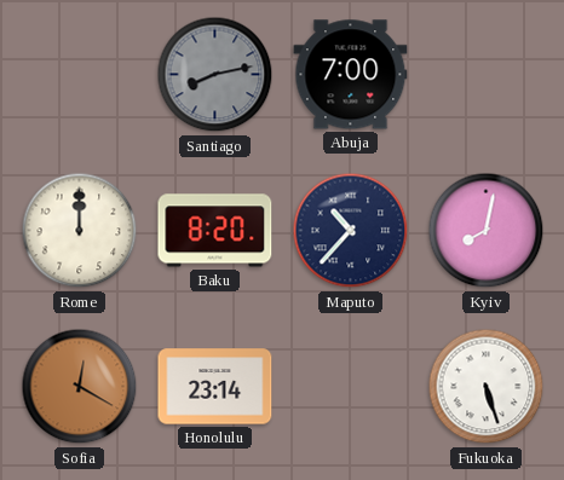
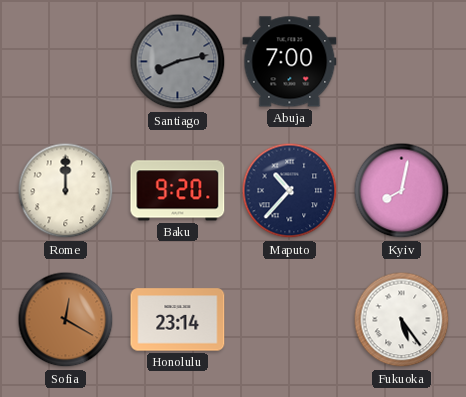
Baku: 8:20 -> 9:20 (178, 191)
Fukuoka: 5:27 -> 5:24 (402, 320)
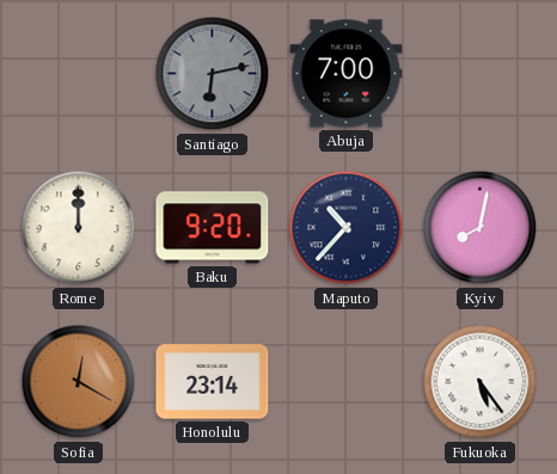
Santiago: 8:13 -> 6:13 (213, 74)
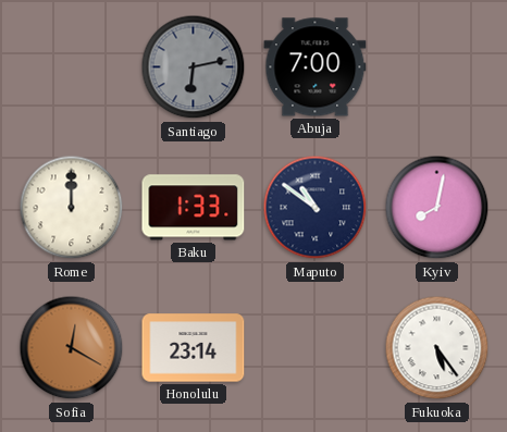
Baku: 9:20 -> 1:33 (194, 208)
Maputo: 10:37 -> 10:51 (316, 208)
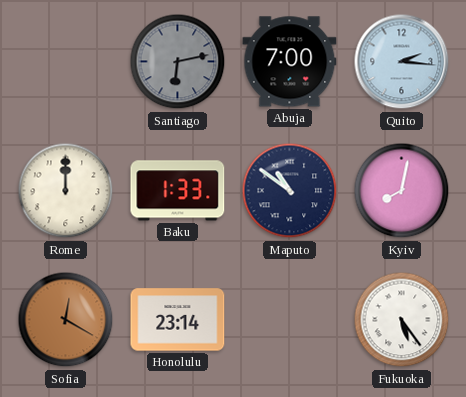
Quito: none -> 2:16 (402, 62)
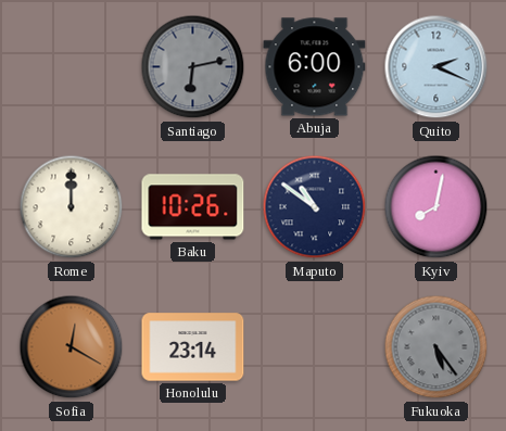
Abuja: 7:00 -> 6:00 (315, 67)
Quito: 2:16 -> 2:19 (437, 67)
Baku: 1:33 -> 10:26 (193, 207)
Fukuoka dial: white -> grey (437, 347)
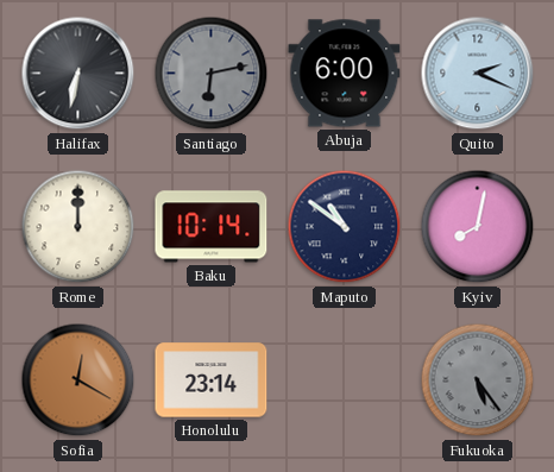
Halifax: none -> 6:32 (78, 74)
Baku: 10:26 -> 10:14 (212, 227)
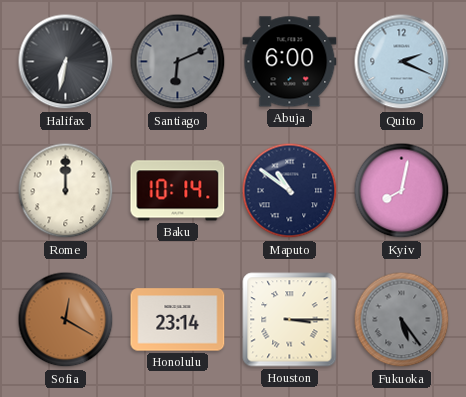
Santiago: 6:13 -> 6:11 (178, 62)
Houston: none -> 3:15 (290, 320)
